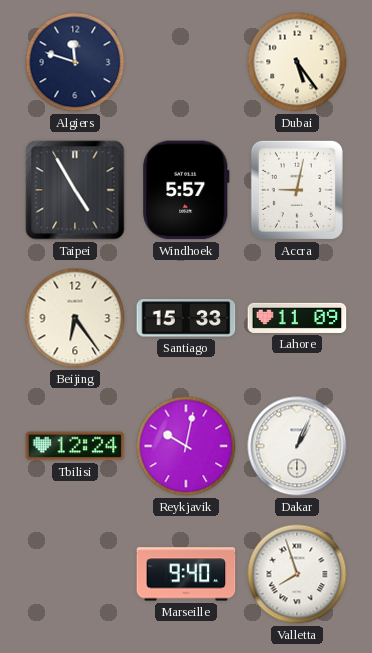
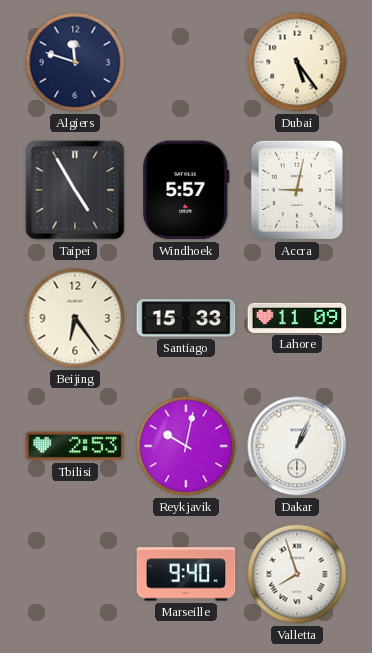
Tbilisi: 12:24 -> 2:53 (75, 446)
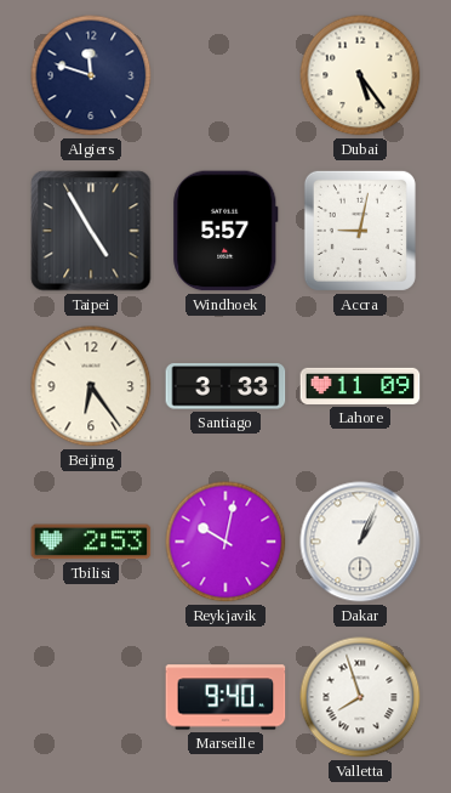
Santiago: 15:33 -> 3:33 (225, 386)
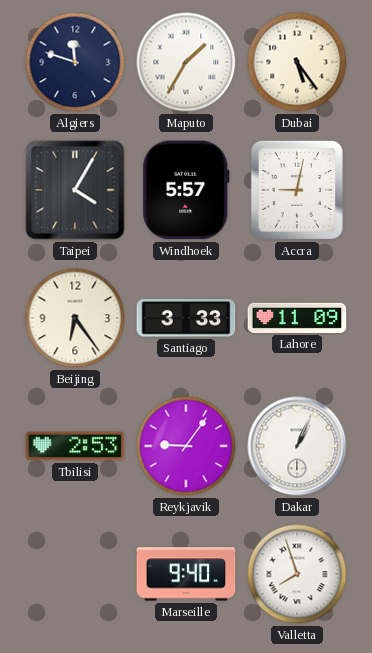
Maputo: none -> 1:35 (186, 62)
Taipei: 4:55 -> 4:05 (75, 190)
Reykjavik: 10:02 -> 9:06 (186, 446)
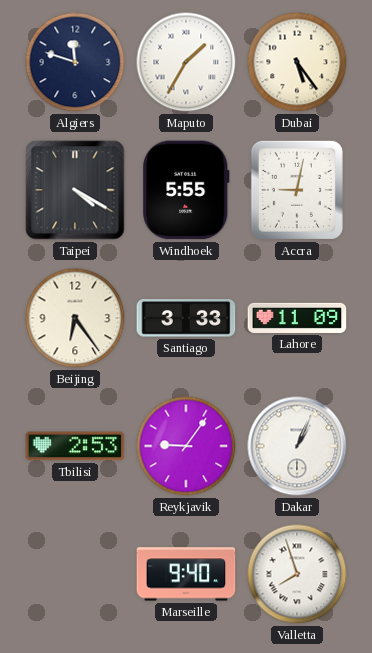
Taipei: 4:05 -> 4:20 (75, 190)
Windhoek: 5:57 -> 5:55 (186, 190)
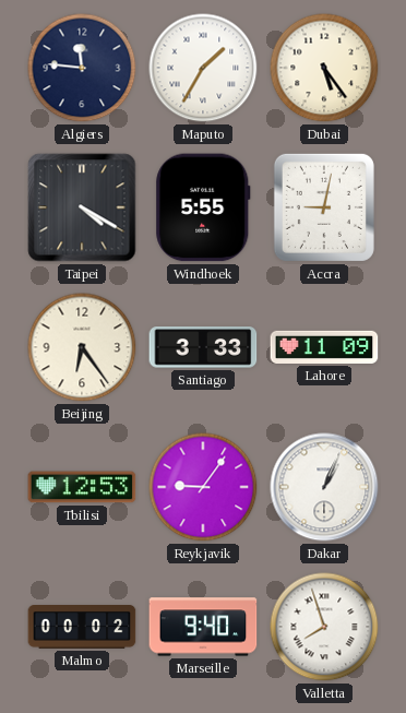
Algiers: 11:48 -> 11:46 (82, 68)
Tbilisi: 2:53 -> 12:53 (82, 487)
Malmo: none -> 00:02 (82, 628)
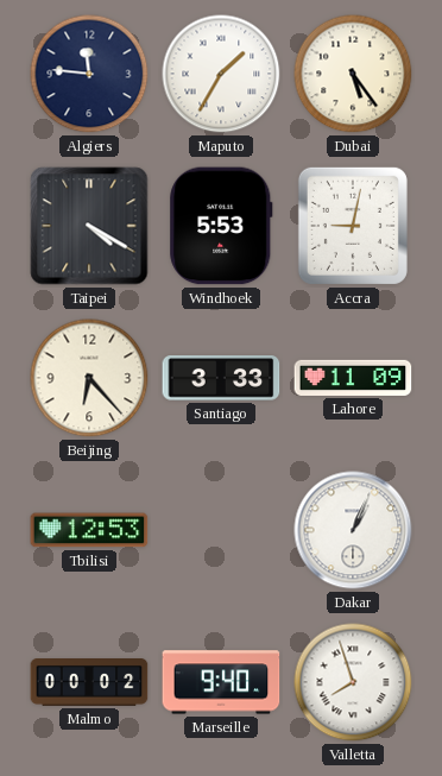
Windhoek: 5:55 -> 5:53 (221, 226)
Beijing: 6:24 -> 6:23 (89, 378)
Reykjavik: 9:06 -> none (203, 487)
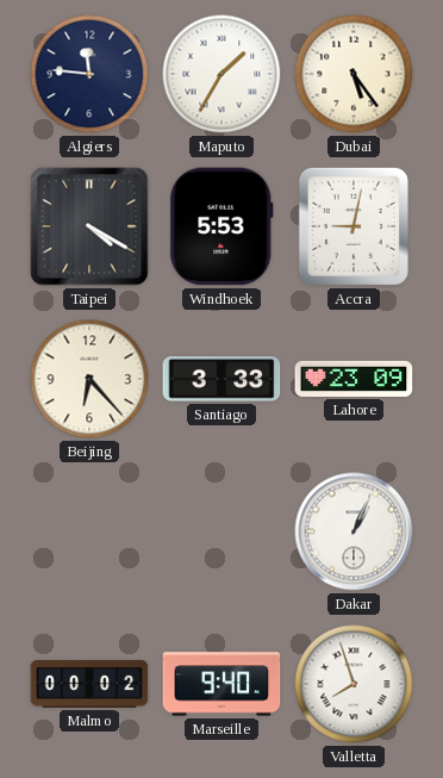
Lahore: 11:09 -> 23:09 (354, 379)
Tbilisi: 12:53 -> none (89, 530)
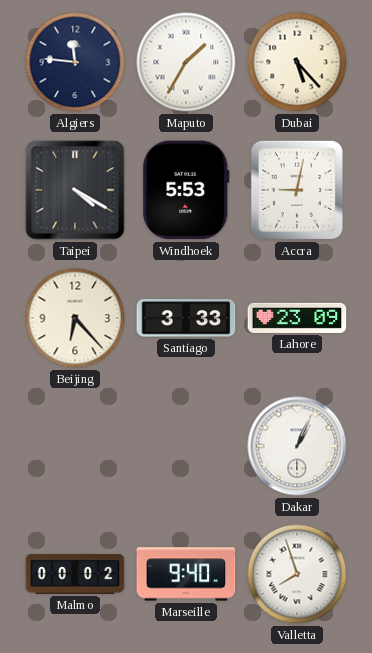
Dubai: 5:24 -> 5:23 (297, 62)
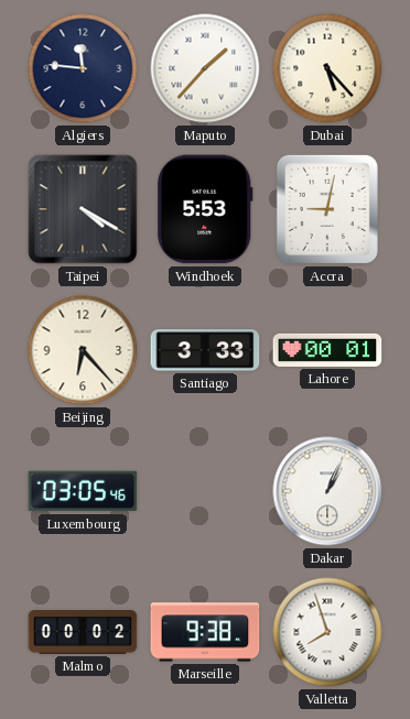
Maputo: 1:35 -> 1:37 (205, 68)
Lahore: 23:09 -> 00:01 (327, 350)
Luxembourg: none -> 03:05 (83, 491)
Marseille: 9:40 -> 9:38 (205, 632)
